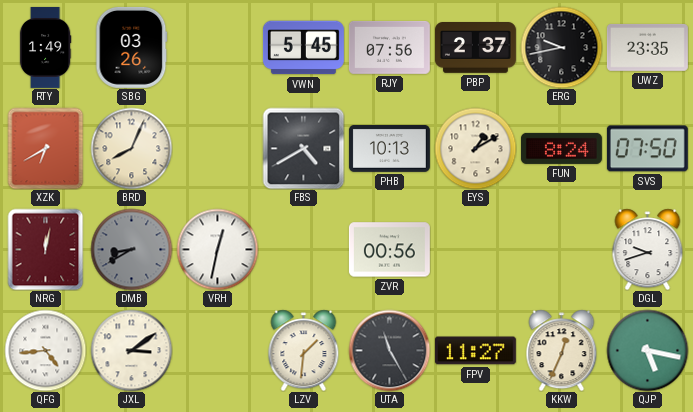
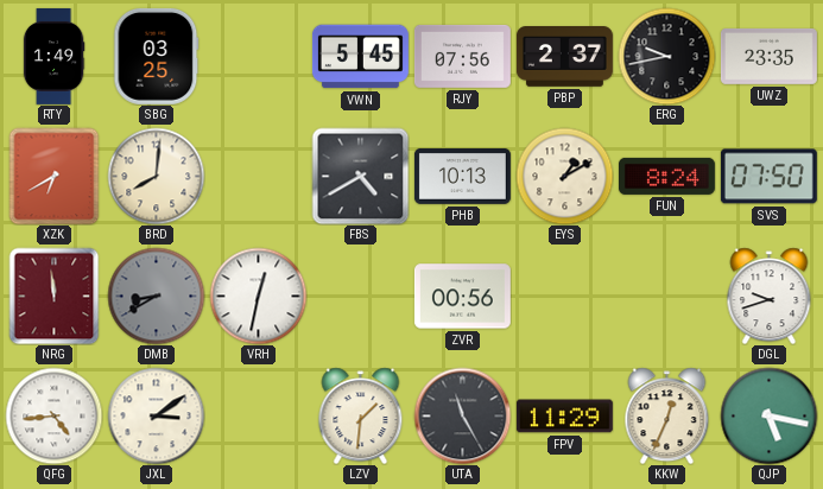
SBG: 03:26 -> 03:25 (157, 56)
BRD: 8:04 -> 8:01 (156, 176)
NRG: 12:02 -> 11:59 (55, 296)
FPV: 11:27 -> 11:29 (564, 417)
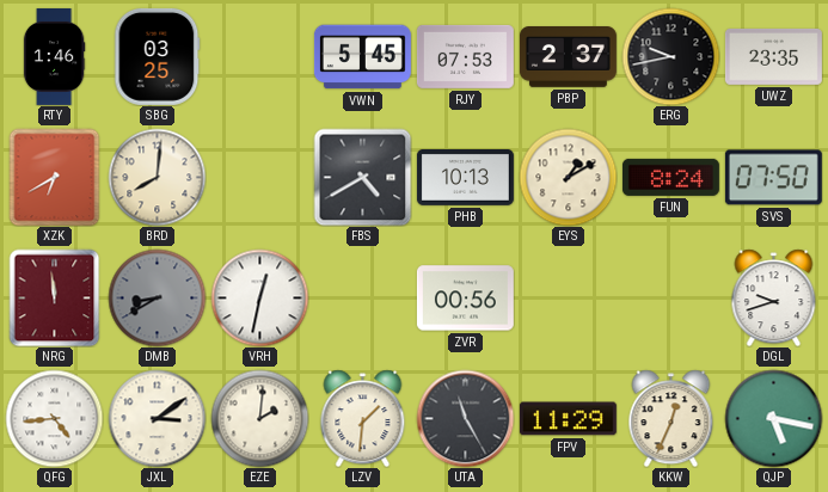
RTY: 1:49 -> 1:46 (54, 56)
RJY: 07:56 -> 07:53 (465, 56)
EZE: none -> 2:01 (259, 418)
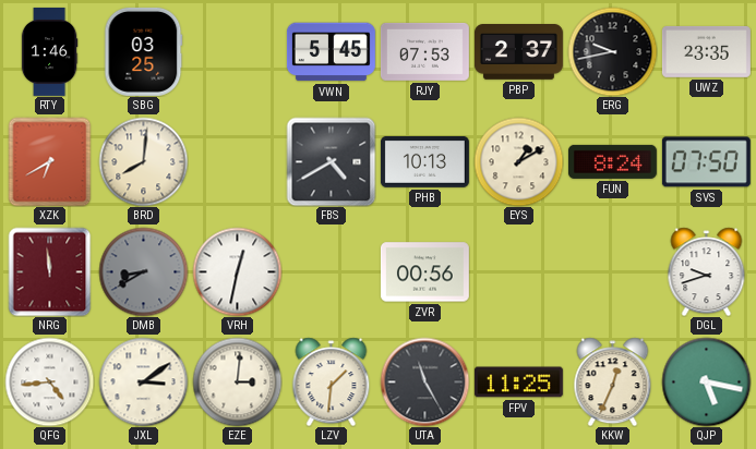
EZE: 2:01 -> 3:01 (237, 381)
FPV: 11:29 -> 11:25 (518, 383)
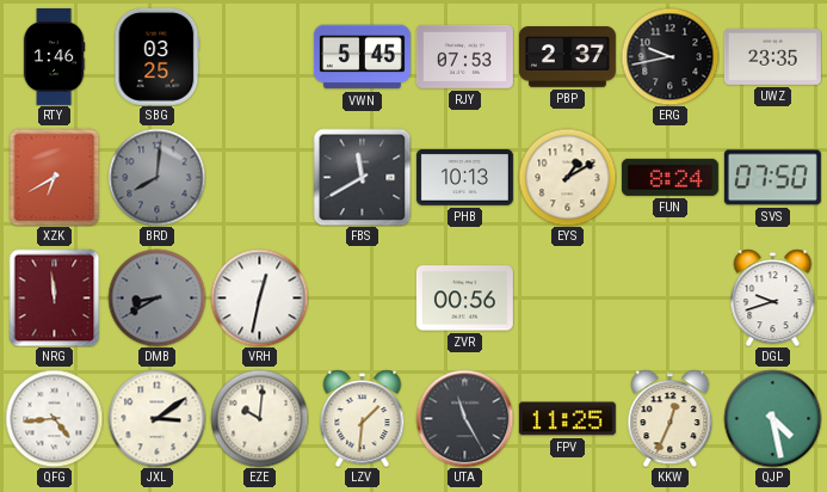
BRD dial: cream -> grey (156, 177)
FBS: 4:40 -> 11:40 (362, 177)
EZE: 3:01 -> 10:01 (259, 418)
QJP: 5:17 -> 4:28 (772, 418)
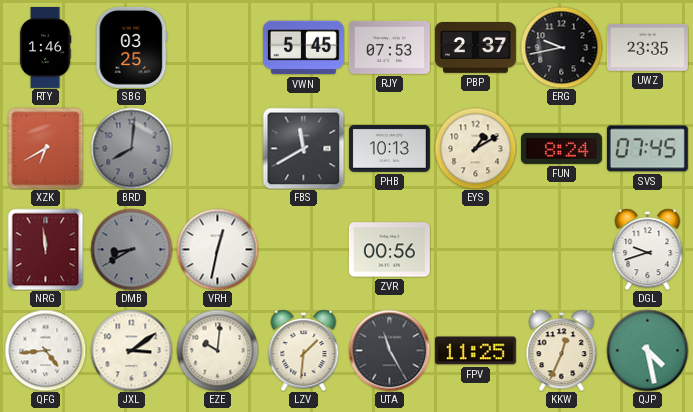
SVS: 07:50 -> 07:45 (647, 149)
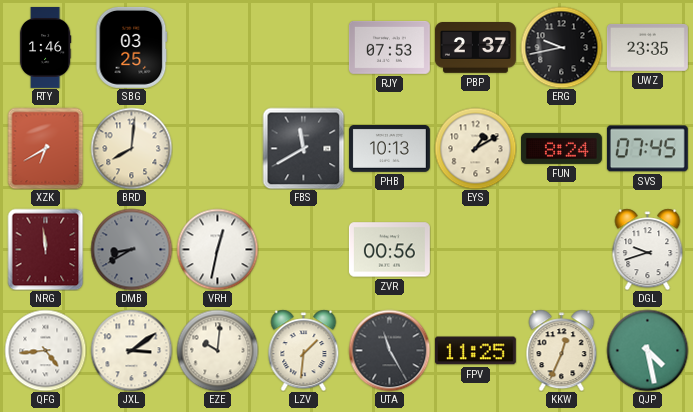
VWN: 5:45 -> none (303, 48)
BRD dial: grey -> cream (131, 148)
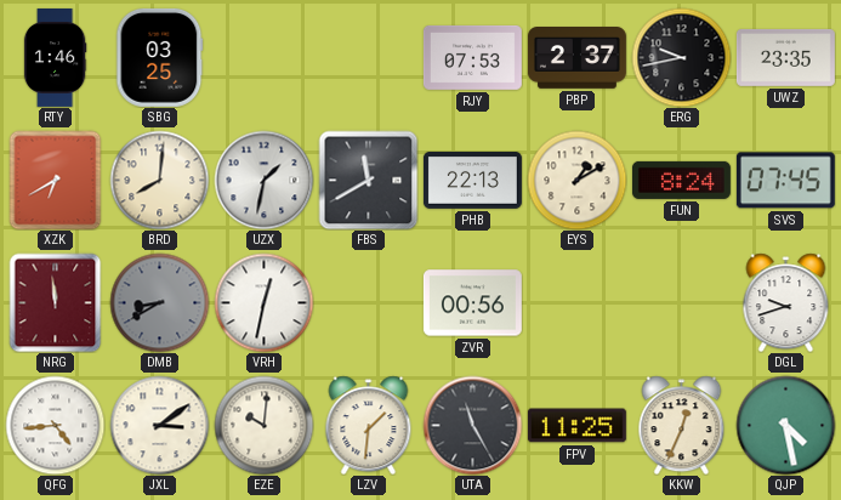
UZX: none -> 1:32 (263, 180)
PHB: 10:13 -> 22:13 (472, 180)
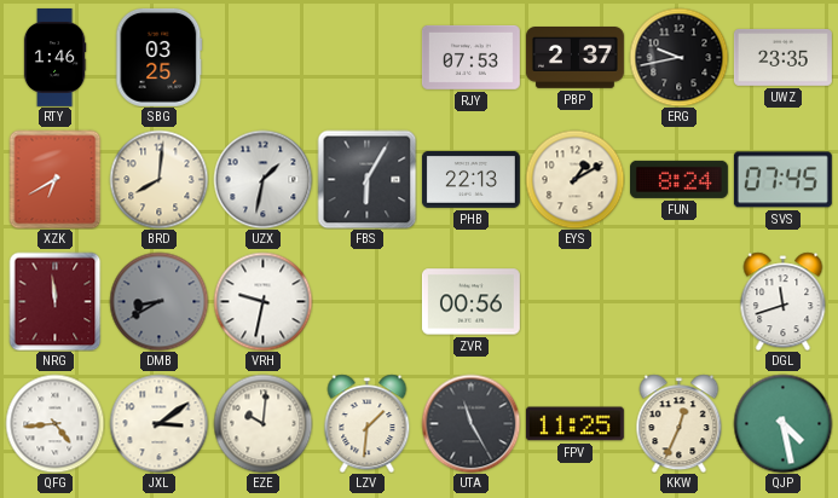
FBS: 11:40 -> 6:05 (366, 179)
VRH: 12:32 -> 9:32 (262, 301)
DGL: 9:42 -> 11:42 (784, 301)
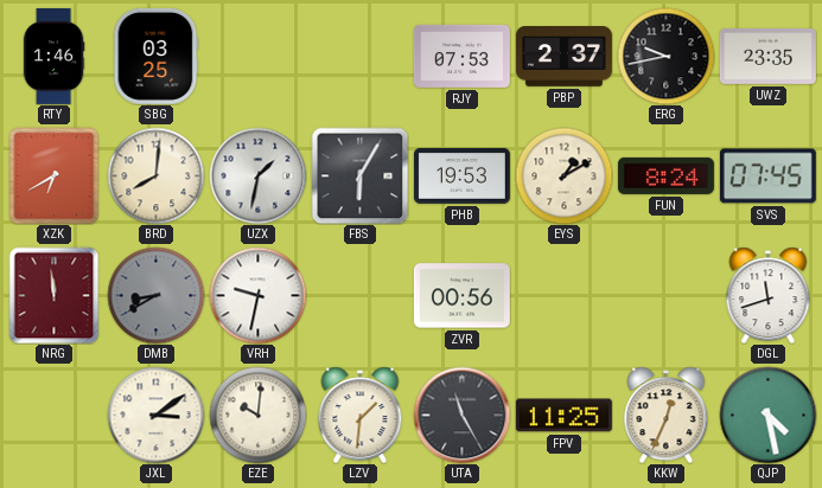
PHB: 22:13 -> 19:53 (461, 175)
QFG: 4:44 -> none (54, 423)
